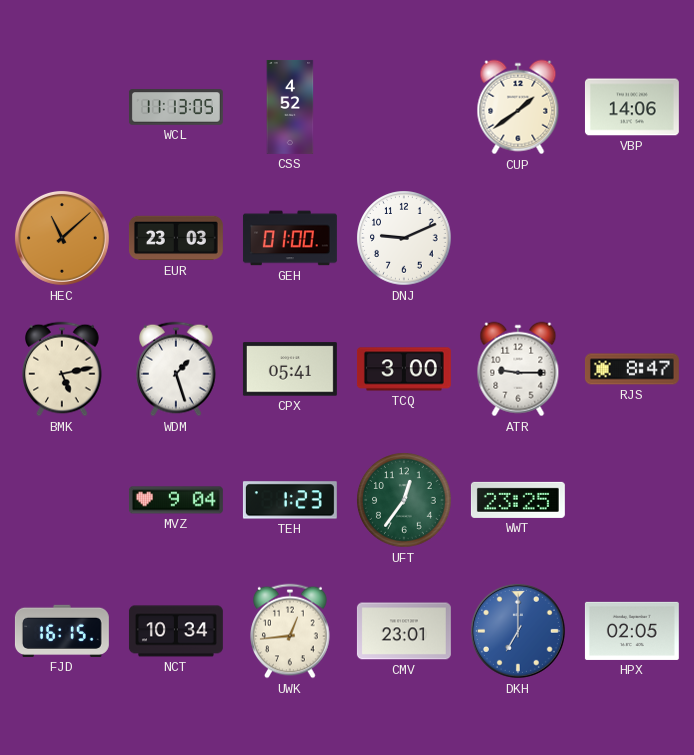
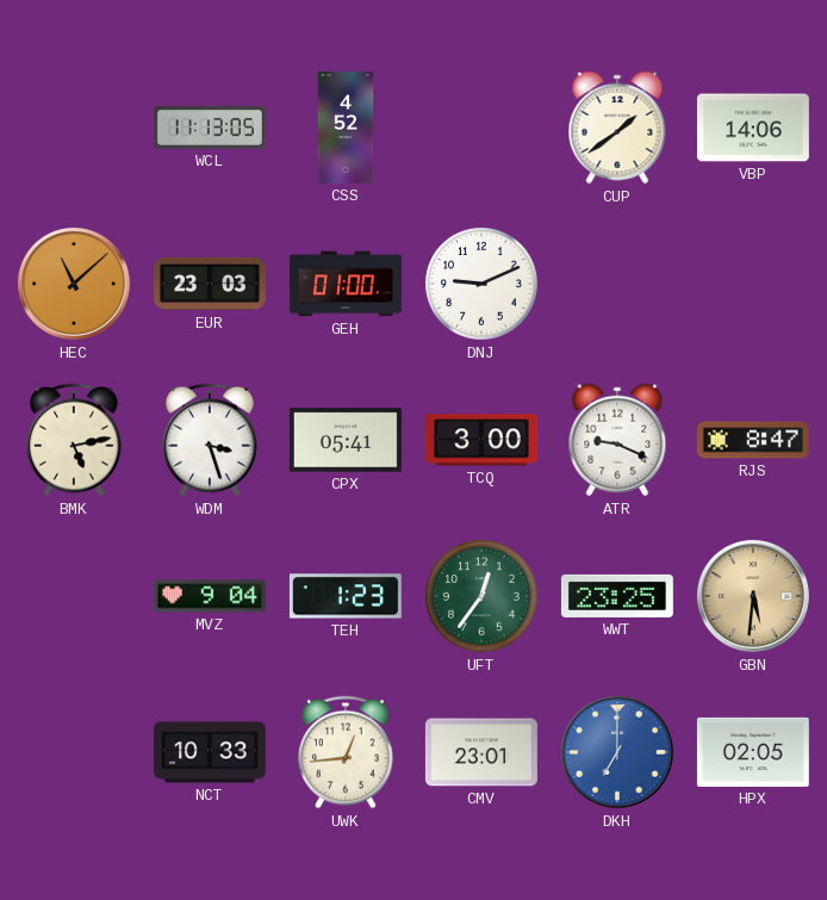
WDM: 1:27 -> 3:27 (210, 440)
ATR: 9:15 -> 9:19 (617, 440)
GBN: none -> 5:31 (753, 596)
FJD: 16:15 -> none (62, 631)
NCT: 10:34 -> 10:33 (210, 752)
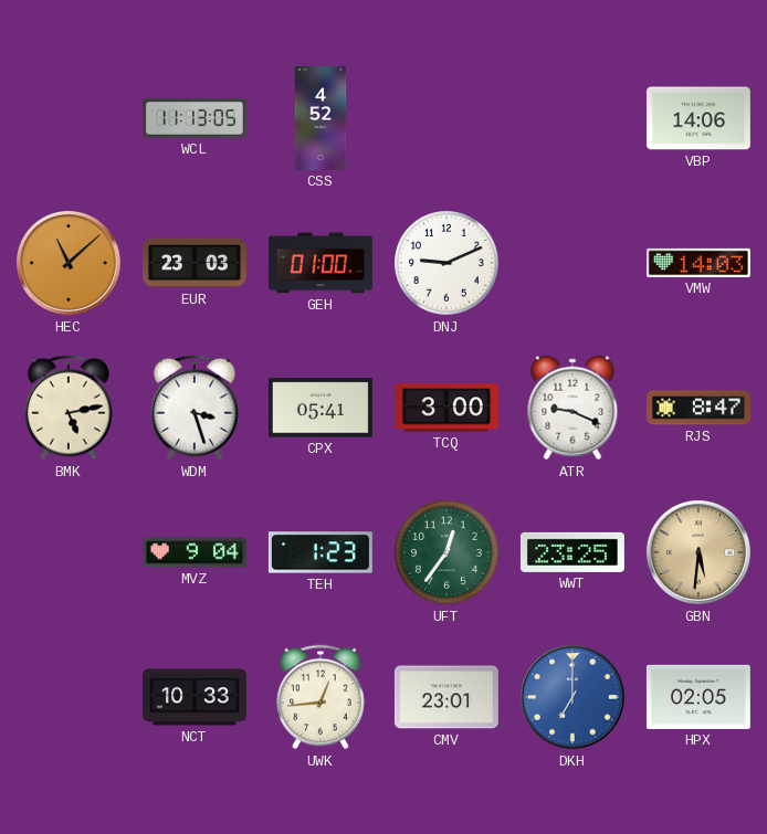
CUP: 1:39 -> none (617, 128)
VMW: none -> 14:03 (698, 263)
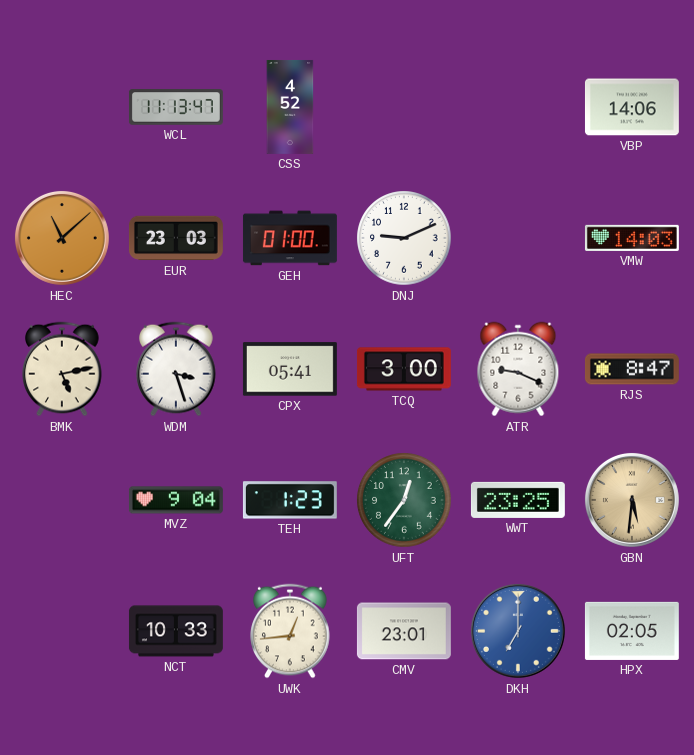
WCL: 11:13:05 -> 11:13:47 (176, 107)
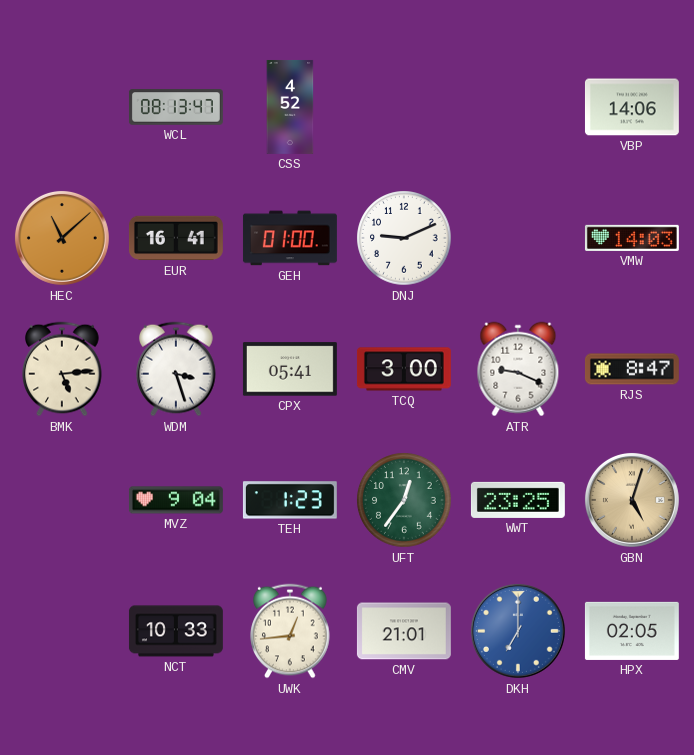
WCL: 11:13 -> 08:13 (176, 107)
EUR: 23:03 -> 16:41 (176, 238)
BMK: 5:13 -> 5:14 (62, 369)
GBN: 5:31 -> 5:03 (632, 500)
CMV: 23:01 -> 21:01 (404, 631)
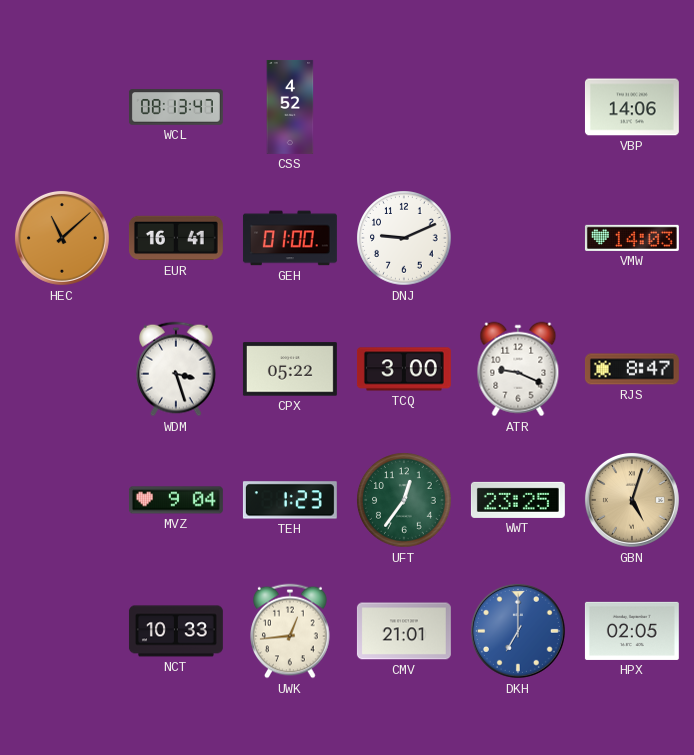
BMK: 5:14 -> none (62, 369)
CPX: 05:41 -> 05:22 (290, 369)
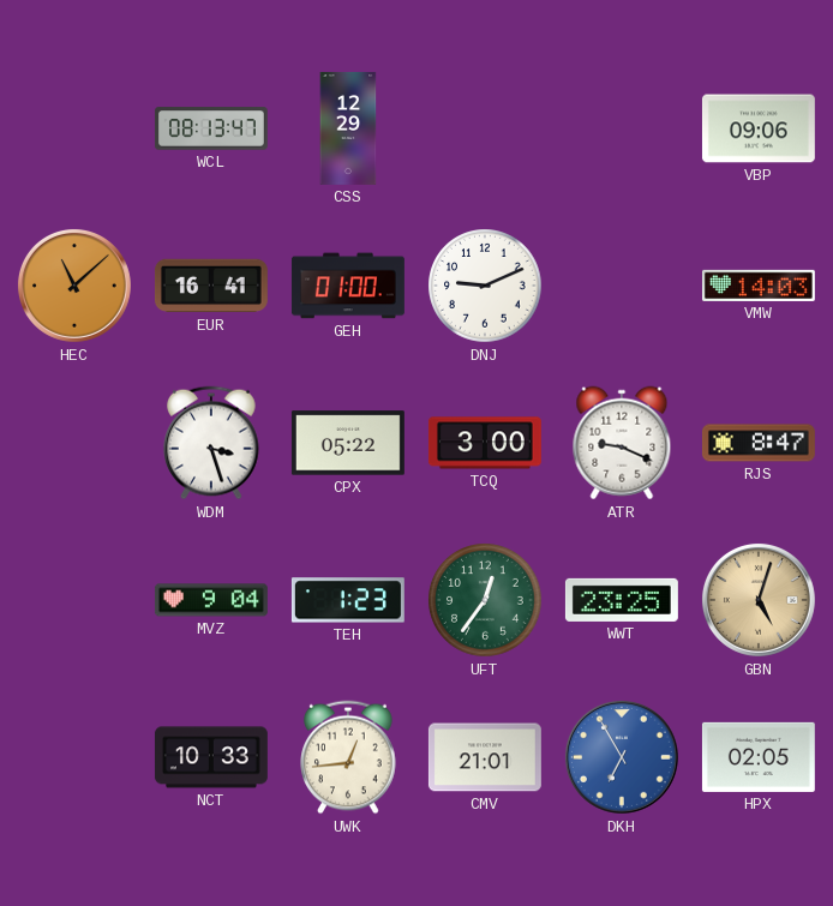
CSS: 4:52 -> 12:29 (348, 128)
VBP: 14:06 -> 09:06 (759, 128)
DKH: 7:00 -> 6:55 (622, 757)
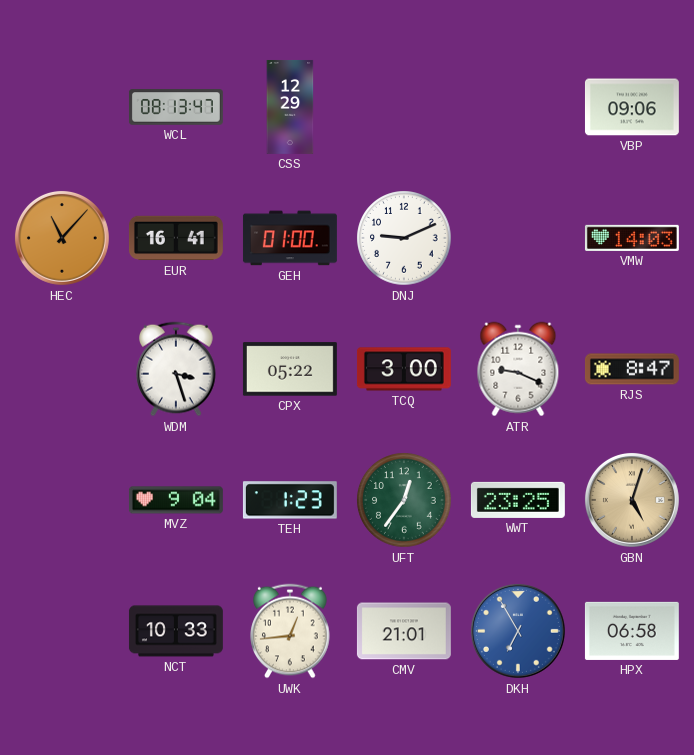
HEC: 11:08 -> 11:07 (62, 238)
HPX: 02:05 -> 06:58 (632, 631)
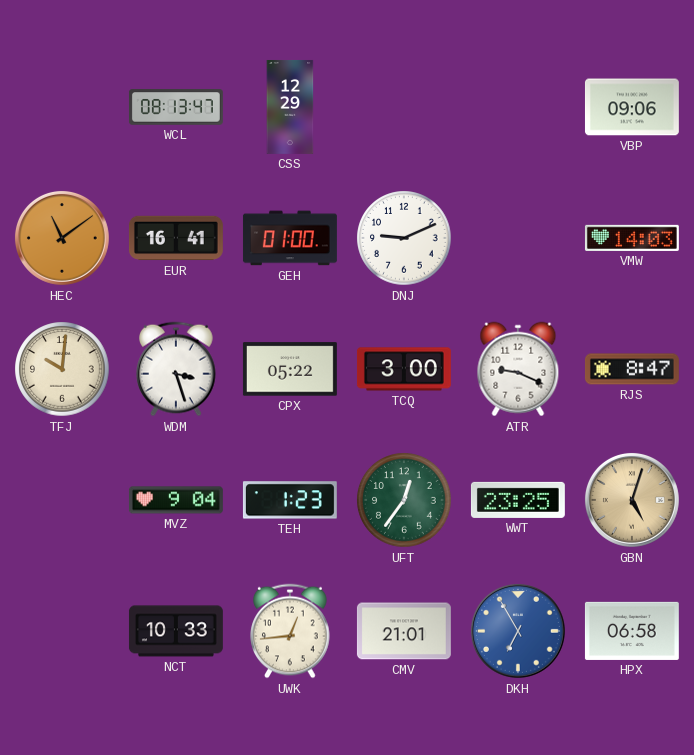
HEC: 11:07 -> 11:09 (62, 238)
TFJ: none -> 10:01 (62, 369)
